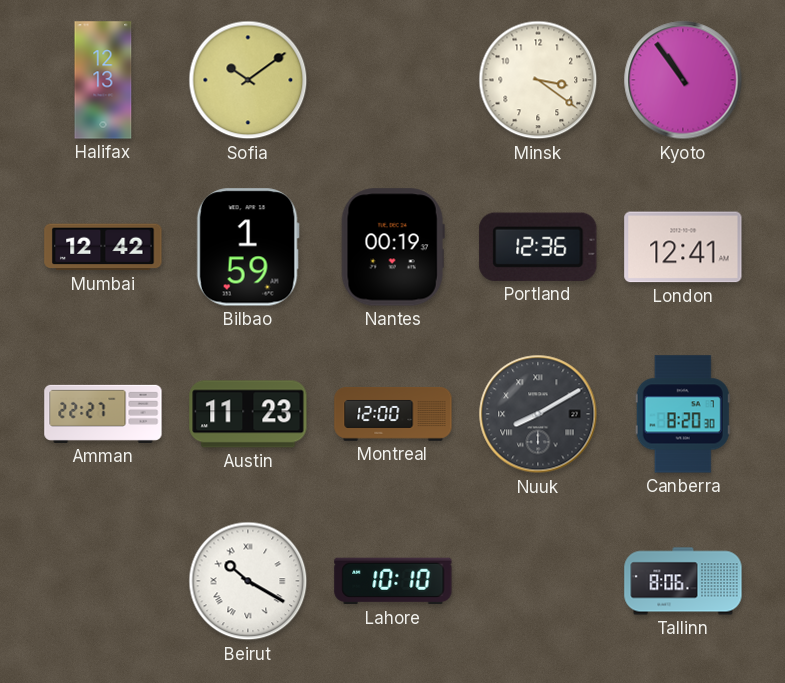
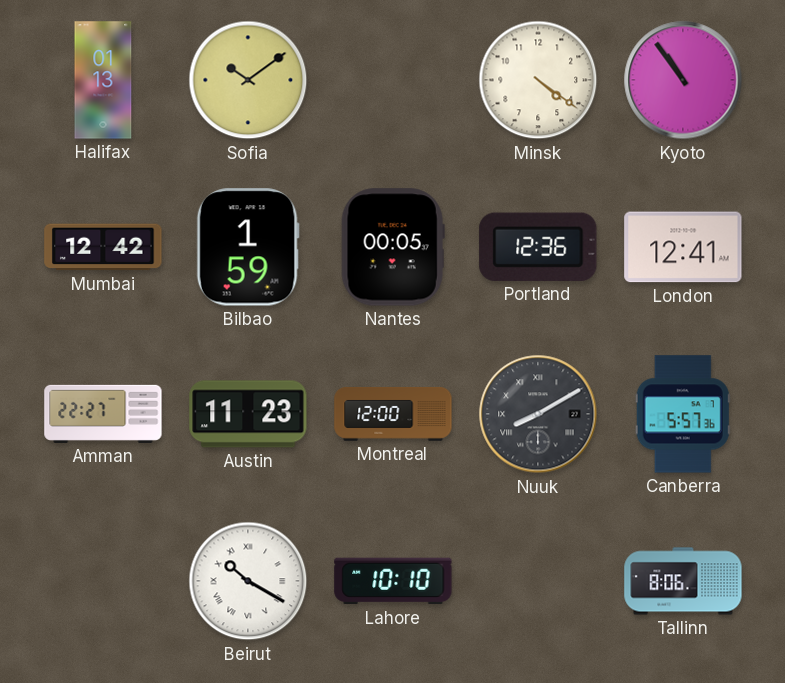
Halifax: 12:13 -> 01:13 (103, 80)
Minsk: 3:21 -> 4:21 (538, 80)
Nantes: 00:19 -> 00:05 (393, 247)
Canberra: 8:20 -> 5:57 (683, 414)
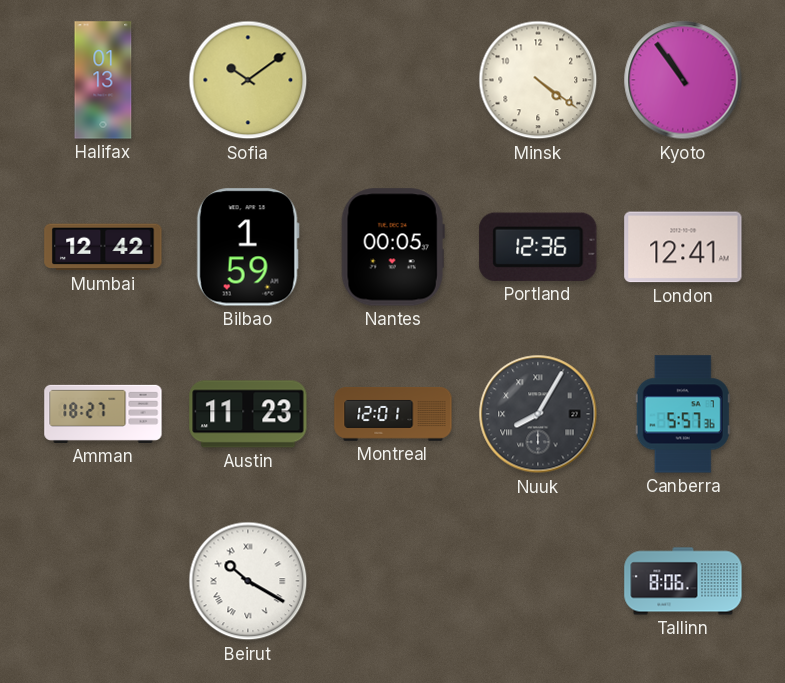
Amman: 22:27 -> 18:27 (103, 414)
Montreal: 12:00 -> 12:01 (393, 414)
Nuuk: 8:10 -> 8:05 (538, 414)
Lahore: 10:10 -> none (393, 581)
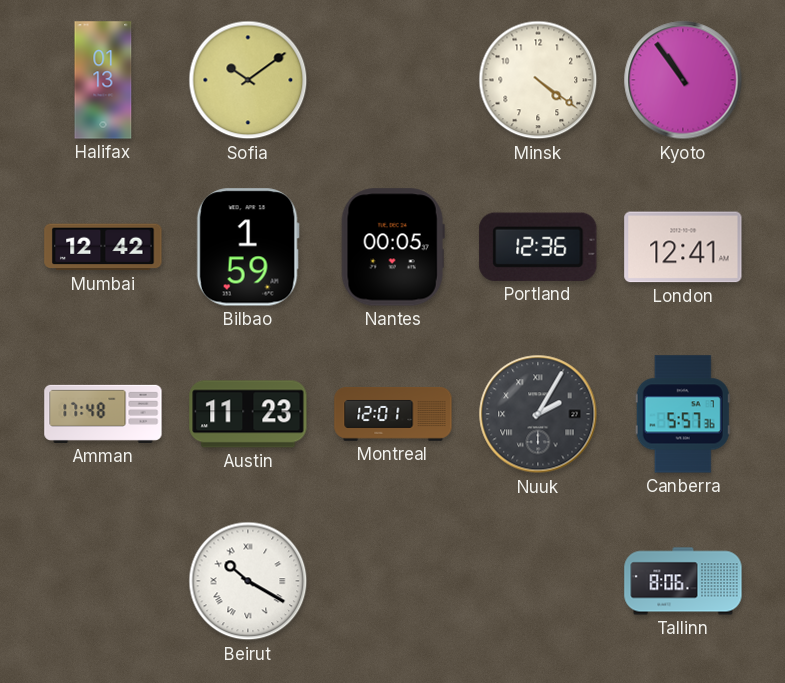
Amman: 18:27 -> 17:48 (103, 414)
Nuuk: 8:05 -> 2:05 (538, 414)
